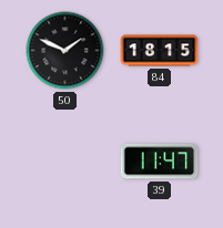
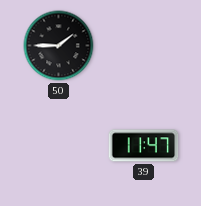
50: 1:49 -> 1:45 (59, 46)
84: 18:15 -> none (160, 51)
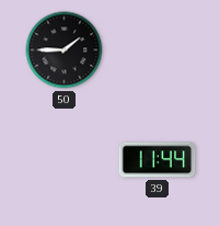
39: 11:47 -> 11:44 (158, 160)
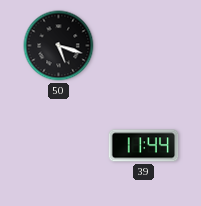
50: 1:45 -> 5:18 (59, 46)
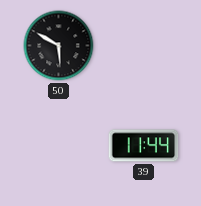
50: 5:18 -> 5:50 (59, 46)
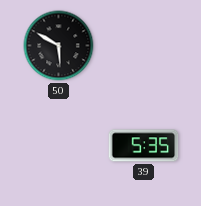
39: 11:44 -> 5:35 (144, 146)
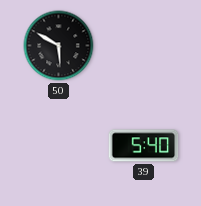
39: 5:35 -> 5:40 (144, 146)
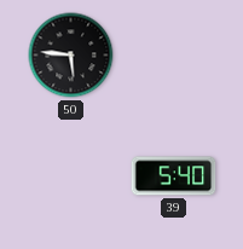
50: 5:50 -> 5:46 (71, 56)
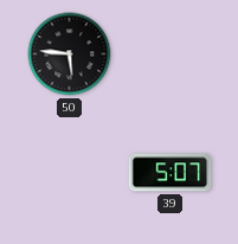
39: 5:40 -> 5:07 (171, 173)
